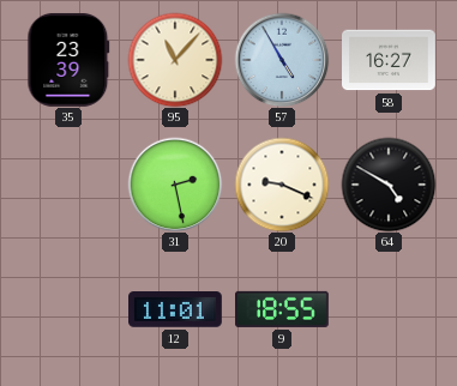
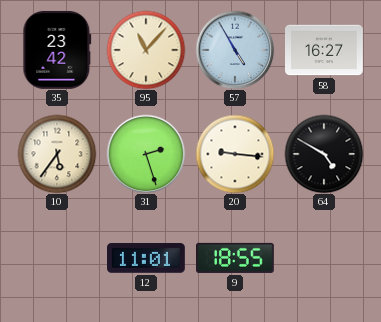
35: 23:39 -> 23:42 (57, 50)
10: none -> 5:36 (57, 154)
31: 2:28 -> 2:27 (146, 154)
20: 9:19 -> 9:16 (235, 154)
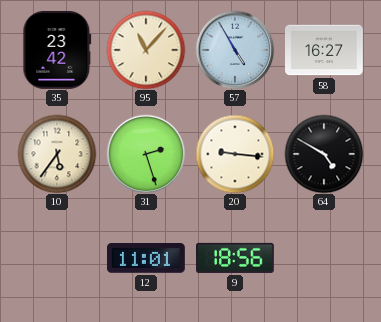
9: 18:55 -> 18:56 (236, 258)
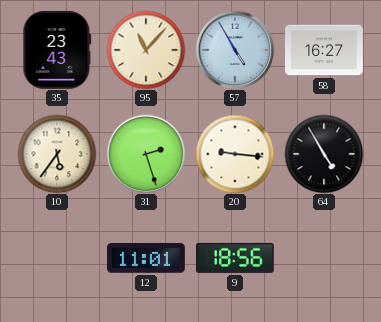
35: 23:42 -> 23:43 (57, 50)
64: 4:50 -> 4:55 (324, 154)
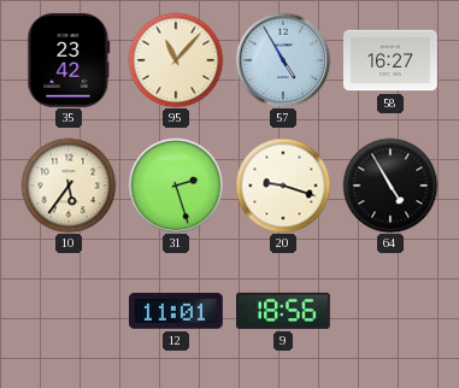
35: 23:43 -> 23:42 (69, 60)
20: 9:16 -> 9:18 (283, 186)
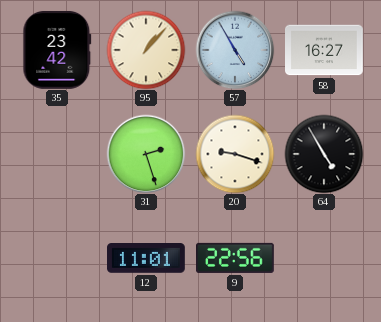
95: 11:07 -> 1:07 (146, 50)
10: 5:36 -> none (69, 186)
9: 18:56 -> 22:56 (236, 258)
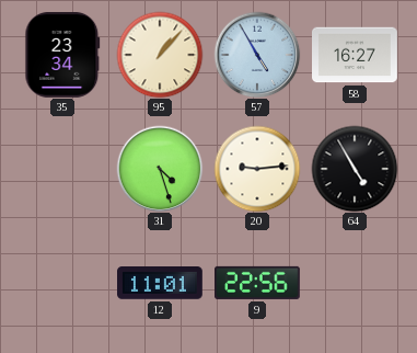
35: 23:42 -> 23:34 (62, 55)
31: 2:27 -> 4:27 (160, 169)
20: 9:18 -> 9:14 (257, 169)
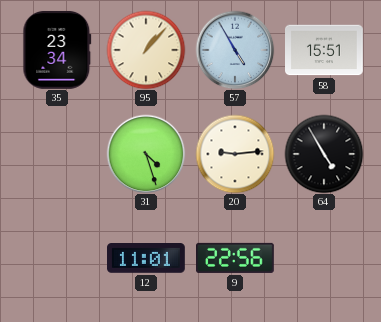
58: 16:27 -> 15:51 (325, 50)
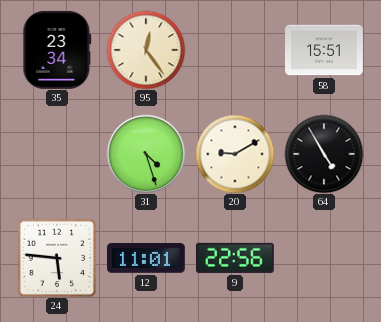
95: 1:07 -> 12:24 (146, 50)
57: 4:55 -> none (235, 50)
20: 9:14 -> 9:10 (235, 154)
24: none -> 5:46 (57, 258)
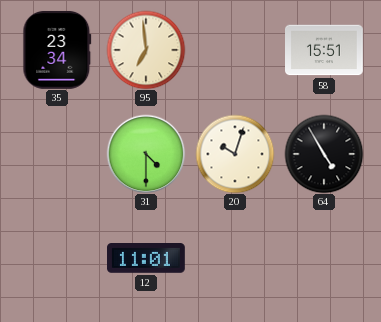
95: 12:24 -> 6:59 (146, 50)
31: 4:27 -> 4:30 (146, 154)
20: 9:10 -> 10:03 (235, 154)
24: 5:46 -> none (57, 258)
9: 22:56 -> none (236, 258)
